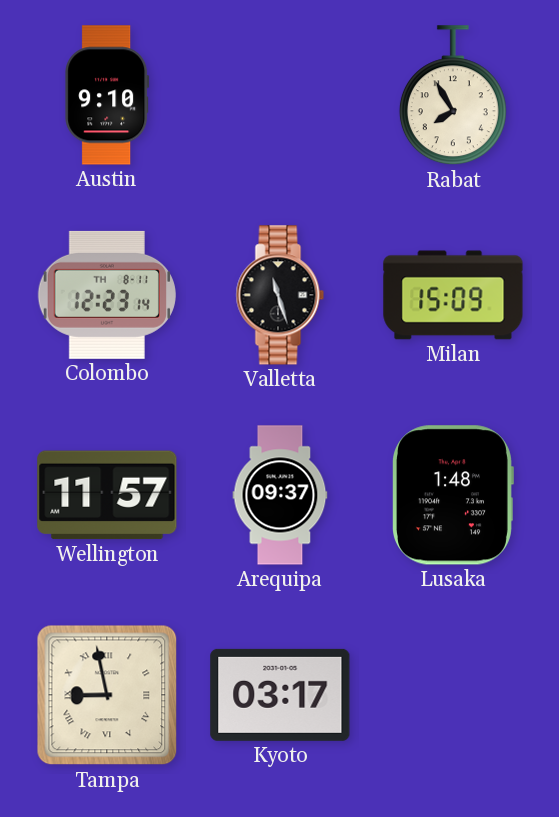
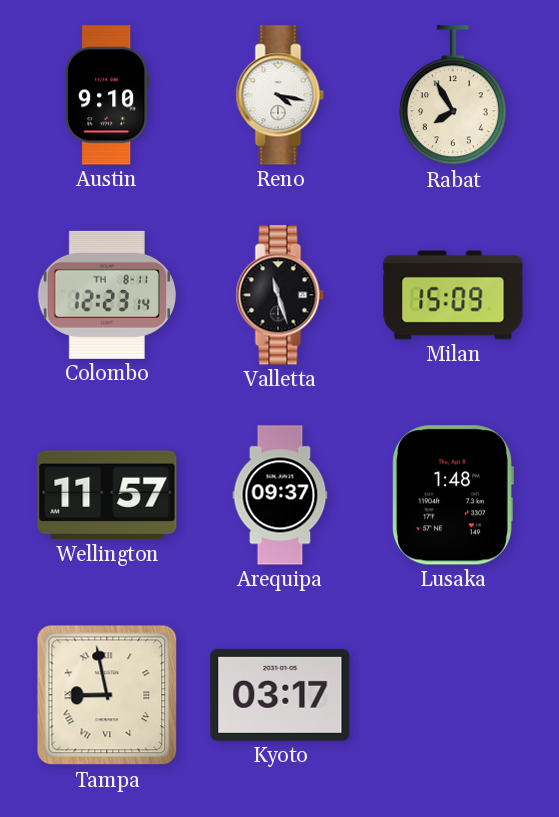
Reno: none -> 4:17 (280, 95)
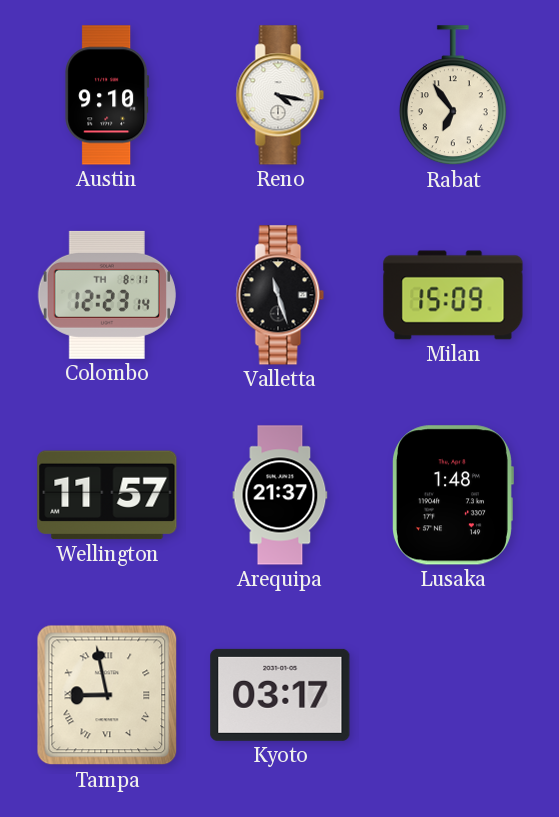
Rabat: 7:55 -> 6:54 (453, 96)
Arequipa: 09:37 -> 21:37 (280, 495)
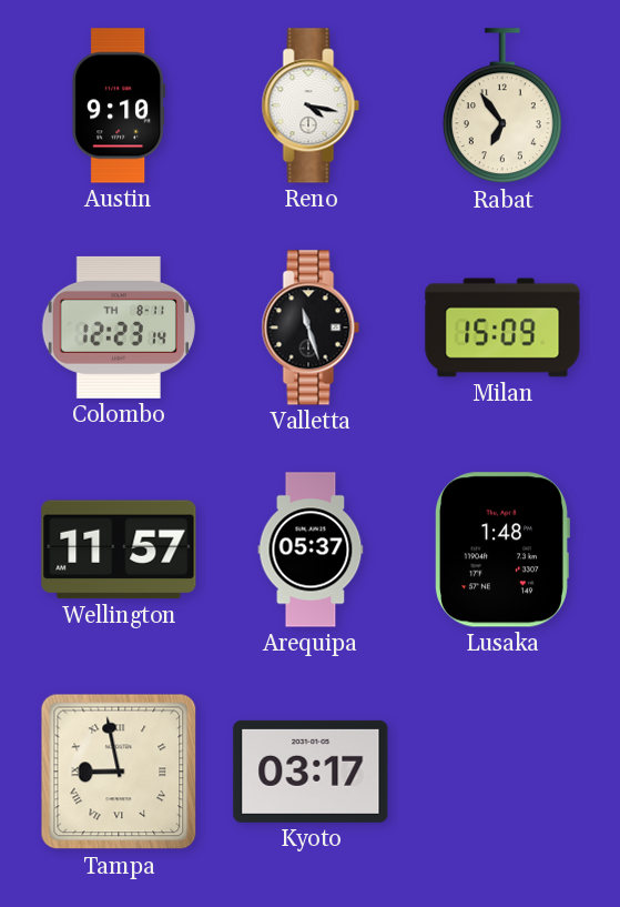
Arequipa: 21:37 -> 05:37 (311, 550)
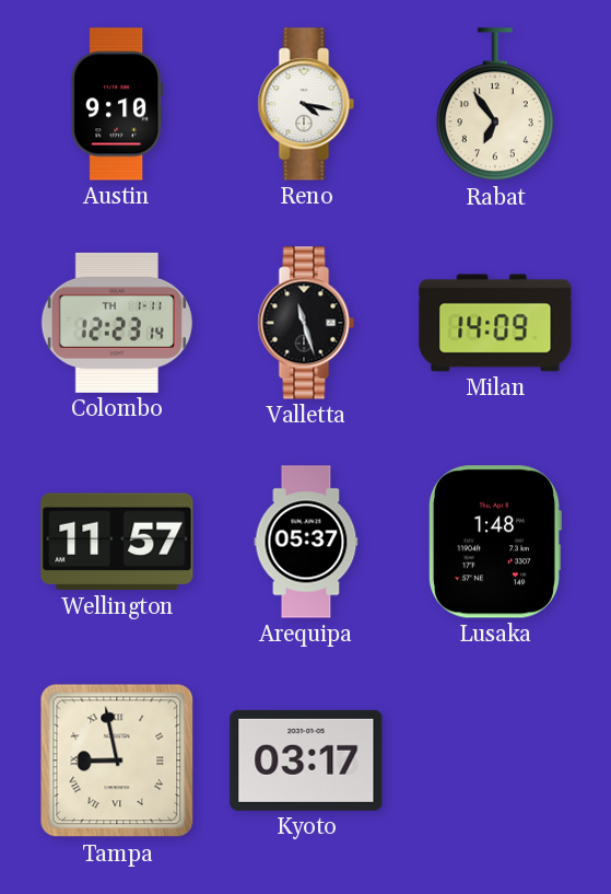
Colombo date: TH 8-11 -> TH 1-11 (117, 323)
Milan: 15:09 -> 14:09 (495, 323)
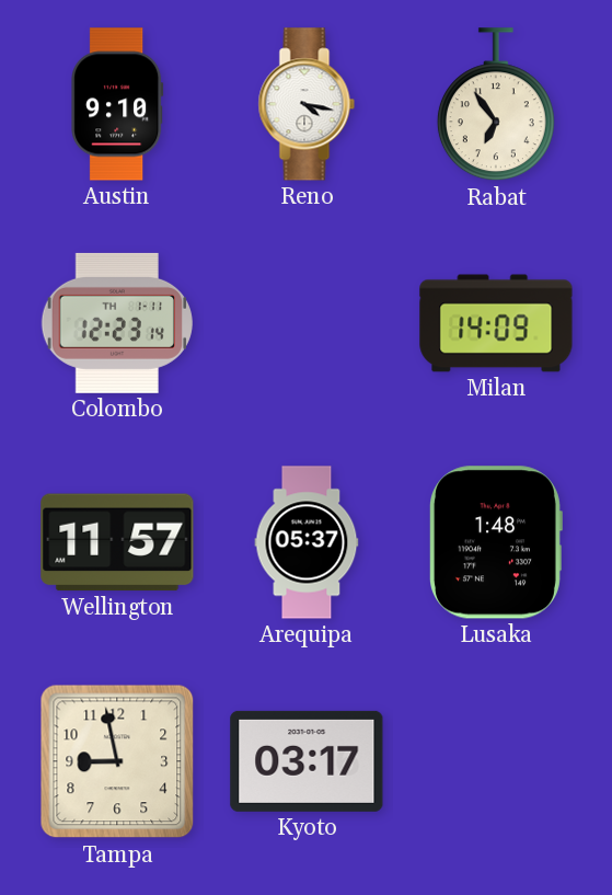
Valletta: 11:27 -> none (306, 323)
Tampa numerals: Roman -> Arabic (117, 761)
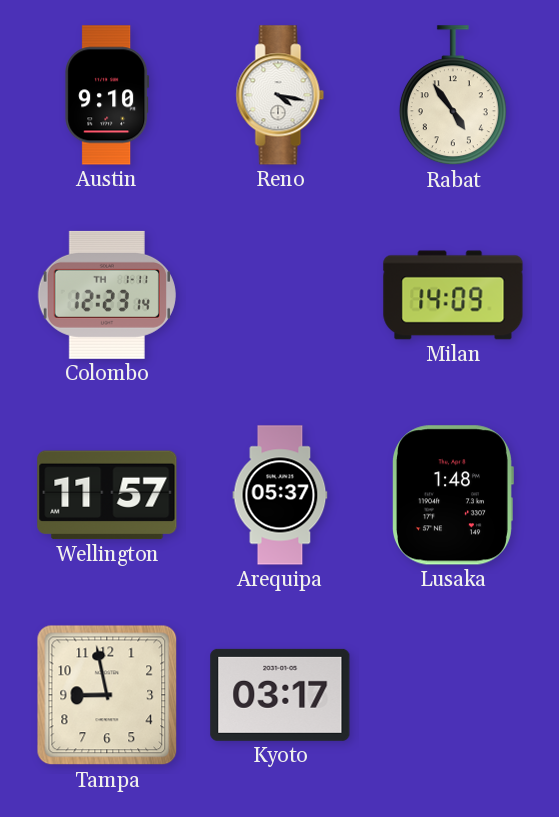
Rabat: 6:54 -> 4:54 (453, 96)
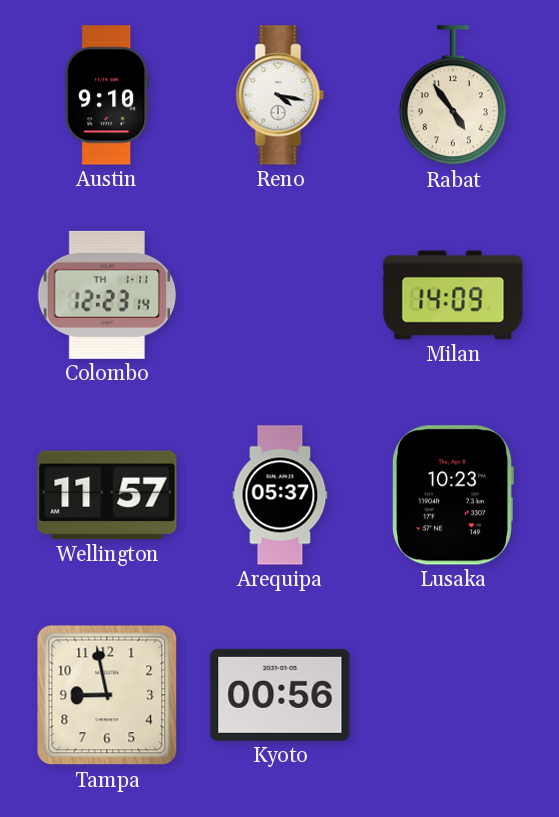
Lusaka: 1:48 -> 10:23 (453, 495)
Kyoto: 03:17 -> 00:56 (280, 695)
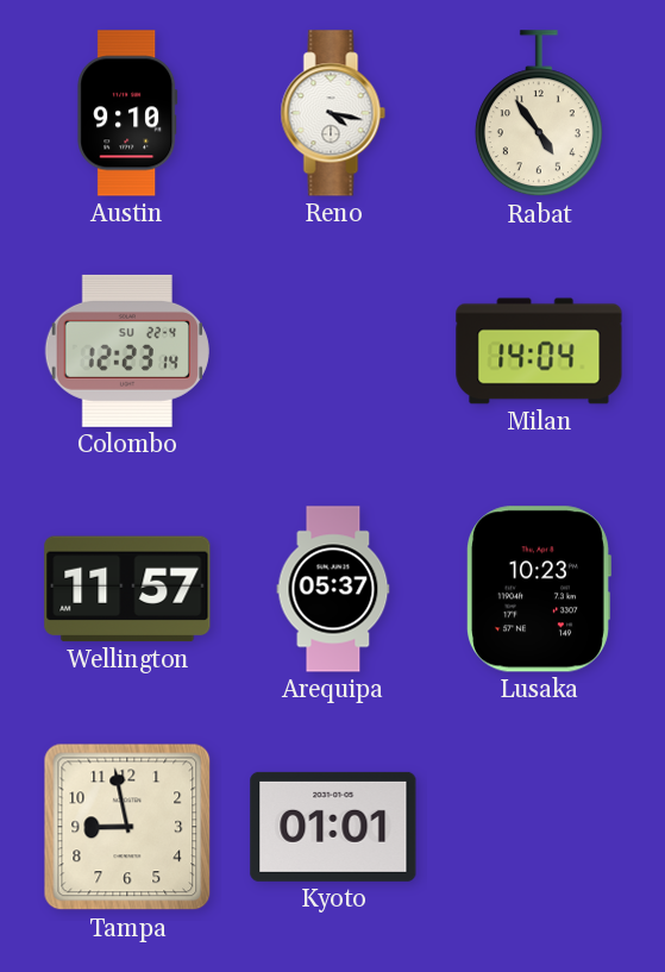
Colombo date: TH 1-11 -> SU 22-4 (127, 351)
Milan: 14:09 -> 14:04 (539, 351)
Kyoto: 00:56 -> 01:01 (333, 827)
